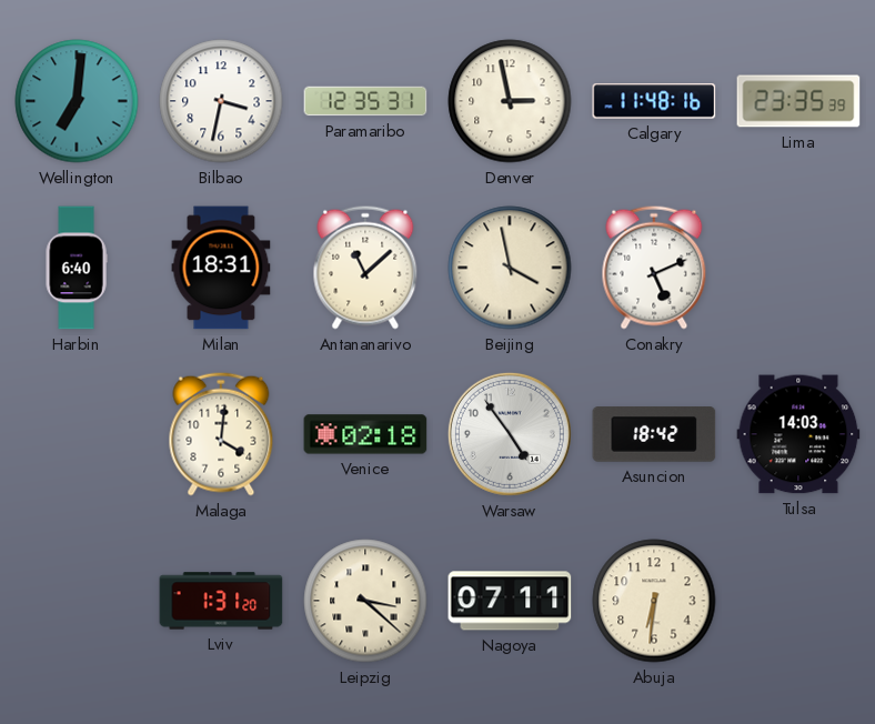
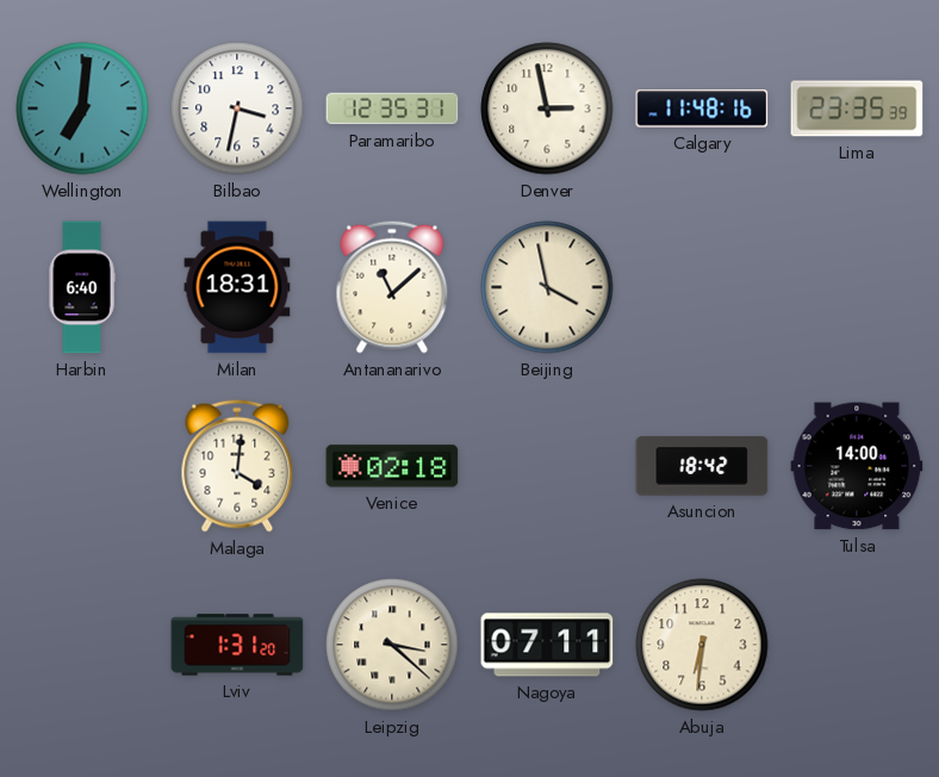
Conakry: 5:11 -> none (654, 268)
Warsaw: 4:54 -> none (510, 434)
Tulsa: 14:03 -> 14:00 (857, 466)
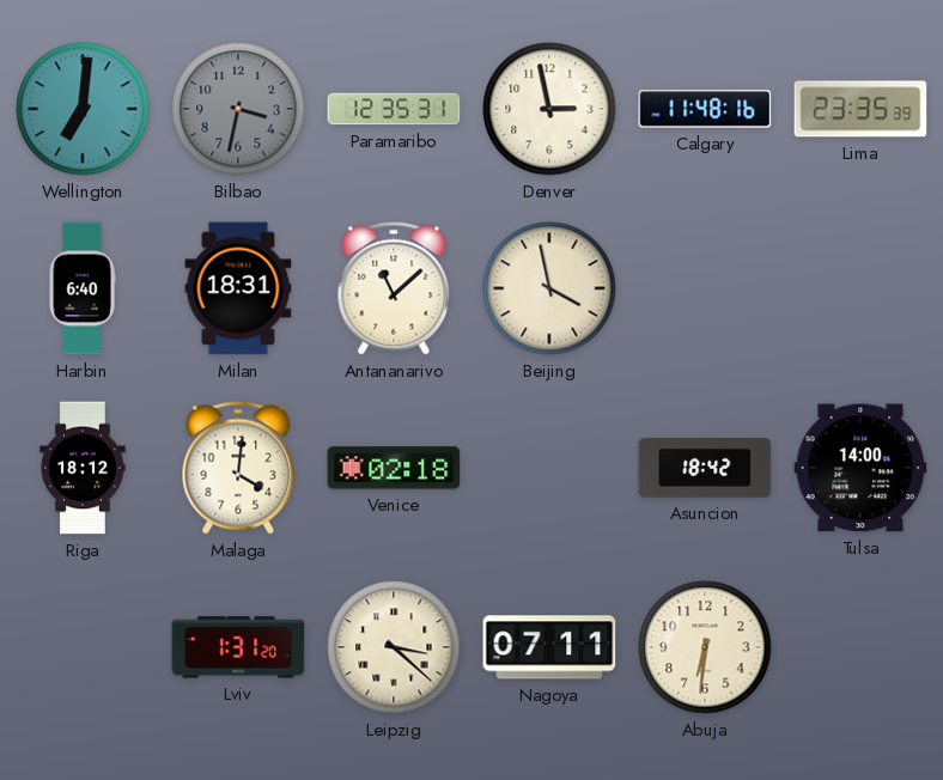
Bilbao dial: white -> grey (238, 109)
Riga: none -> 18:12 (83, 468)
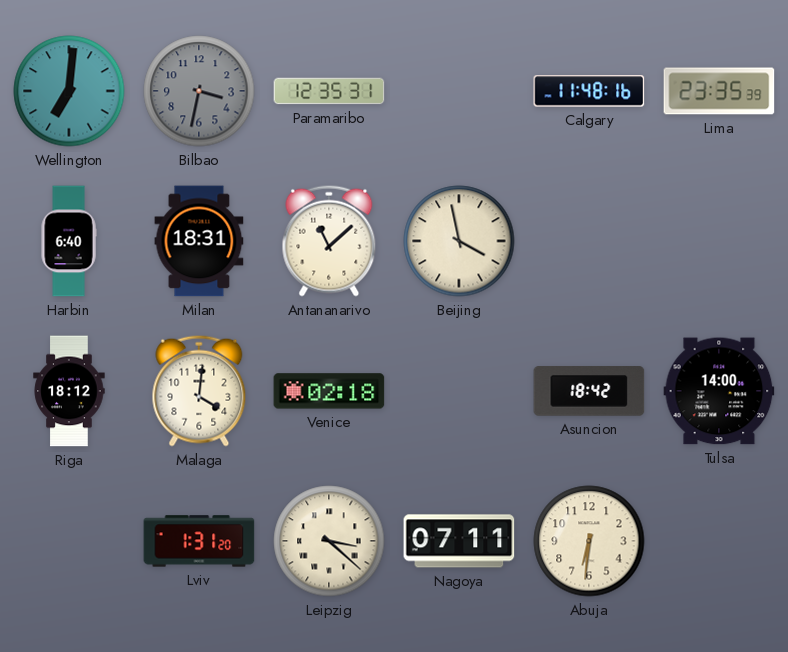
Denver: 2:58 -> none (549, 109)
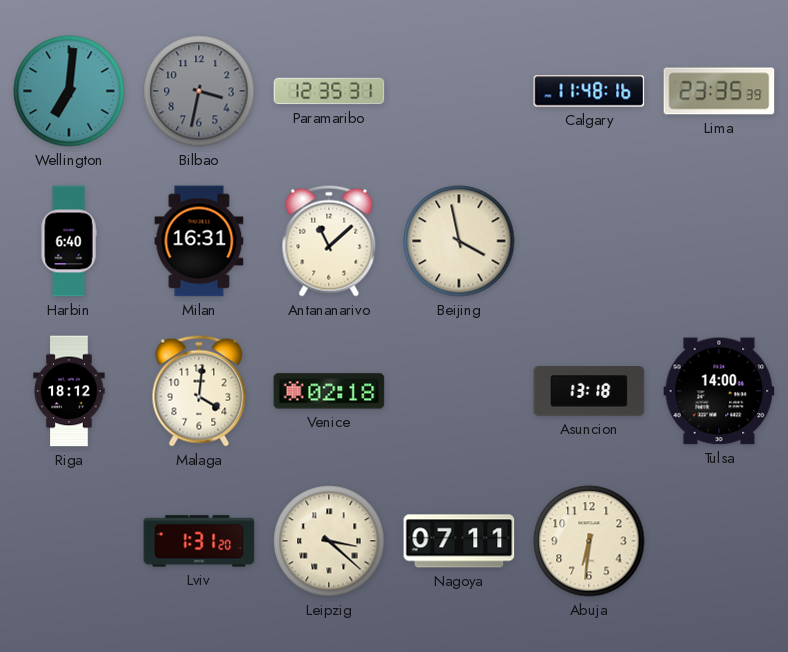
Milan: 18:31 -> 16:31 (199, 241)
Asuncion: 18:42 -> 13:18 (589, 391)
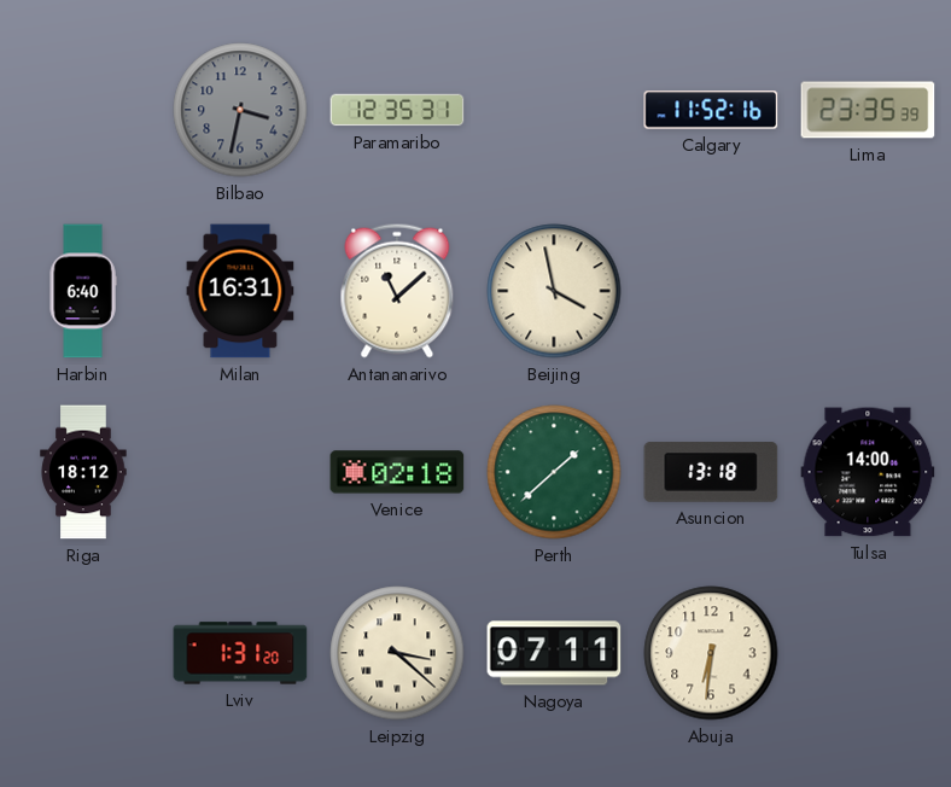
Wellington: 7:01 -> none (69, 91)
Calgary: 11:48 -> 11:52 (711, 110)
Malaga: 4:01 -> none (199, 391)
Perth: none -> 1:38 (554, 472)
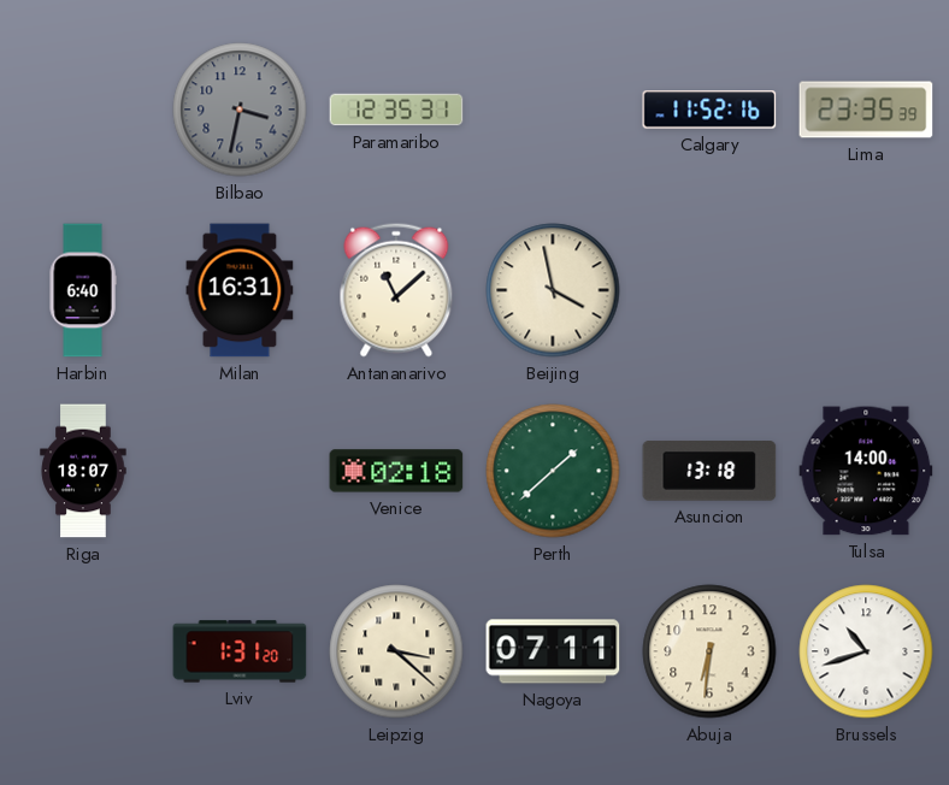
Riga: 18:12 -> 18:07 (83, 471)
Brussels: none -> 10:42 (866, 651)
